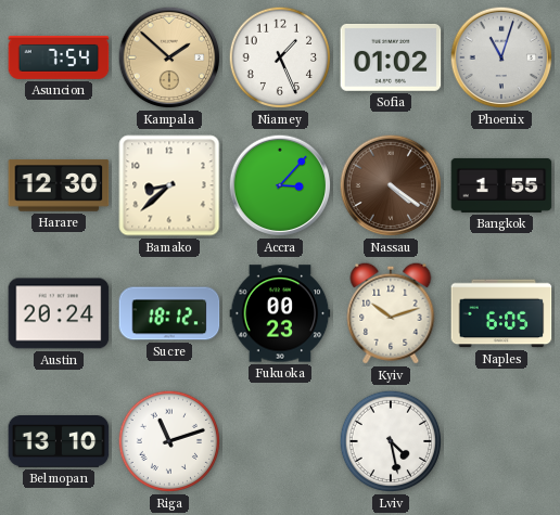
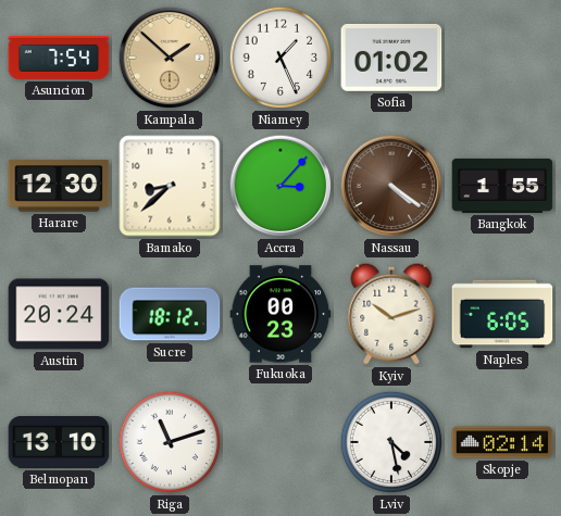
Phoenix: 11:03 -> none (501, 57)
Skopje: none -> 02:14 (502, 442)
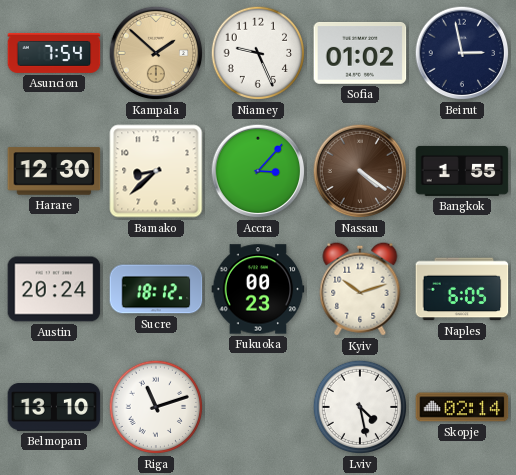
Niamey: 1:26 -> 9:26 (258, 53)
Beirut: none -> 2:58 (462, 53)
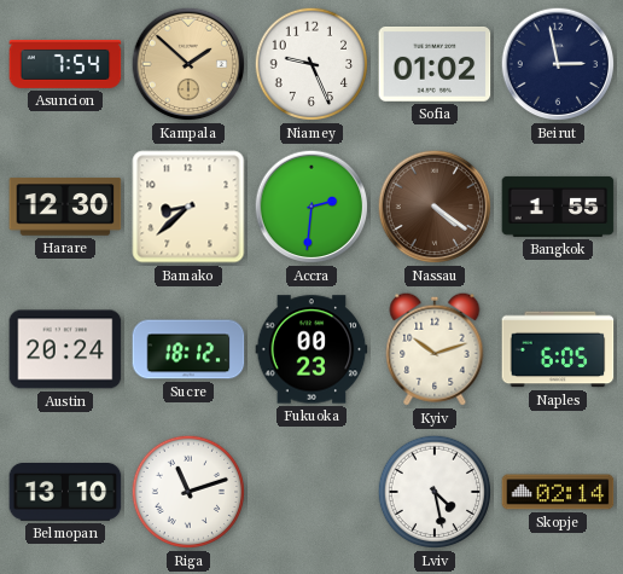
Accra: 3:07 -> 2:31 (311, 207)
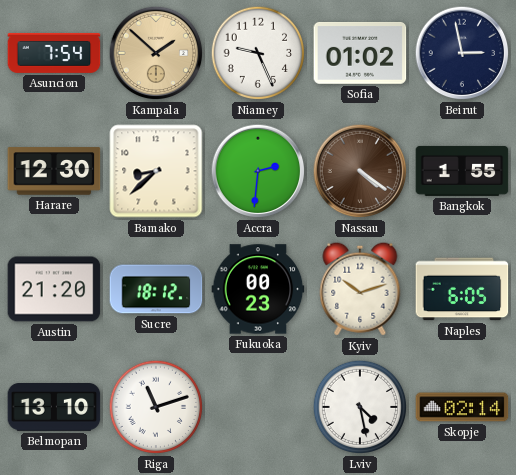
Austin: 20:24 -> 21:20 (54, 289)
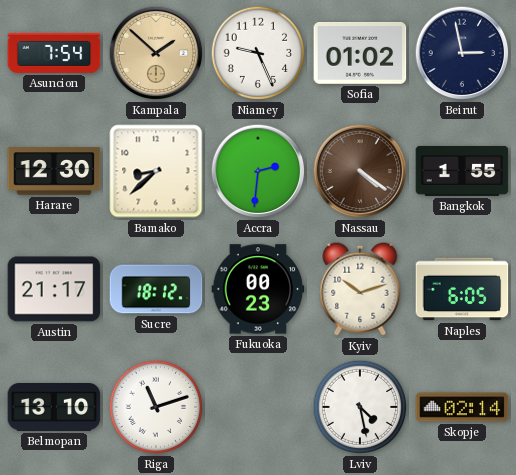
Austin: 21:20 -> 21:17 (54, 289)
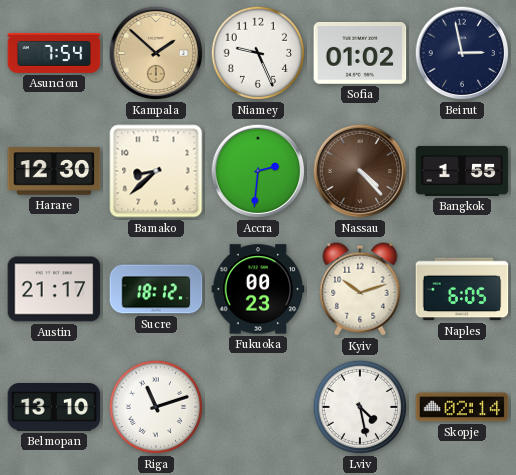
Nassau: 4:21 -> 4:23 (360, 171)
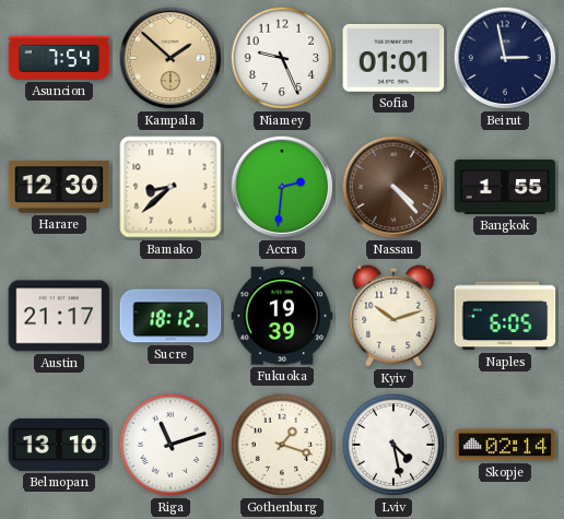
Sofia: 01:02 -> 01:01 (393, 58)
Fukuoka: 00:23 -> 19:39 (282, 316)
Gothenburg: none -> 1:18 (282, 445)
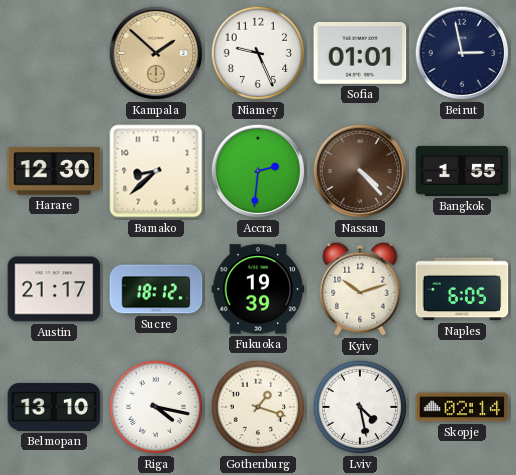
Asuncion: 7:54 -> none (59, 58)
Riga: 11:12 -> 4:17 (156, 407)
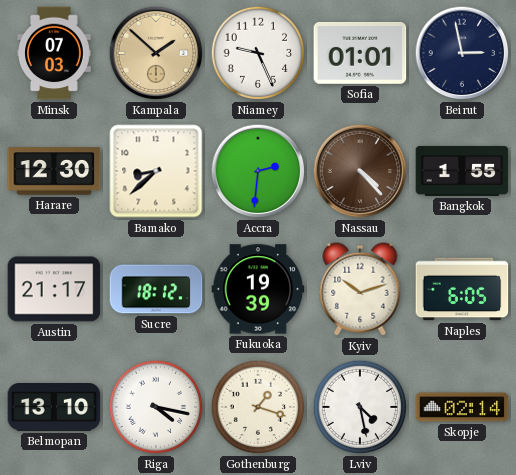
Minsk: none -> 07:03 (54, 53)
